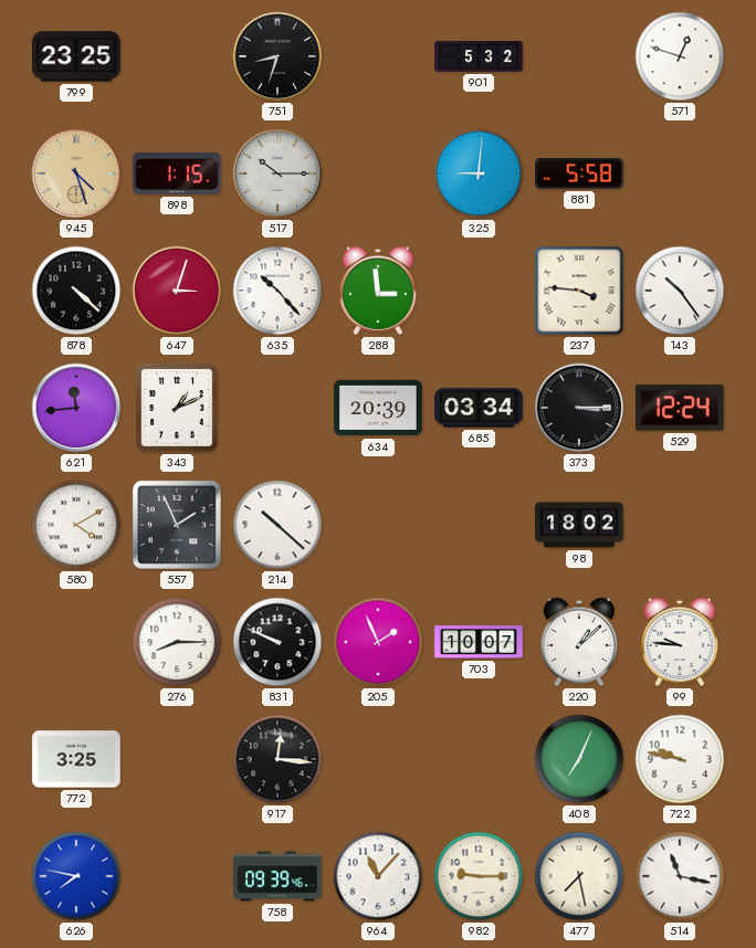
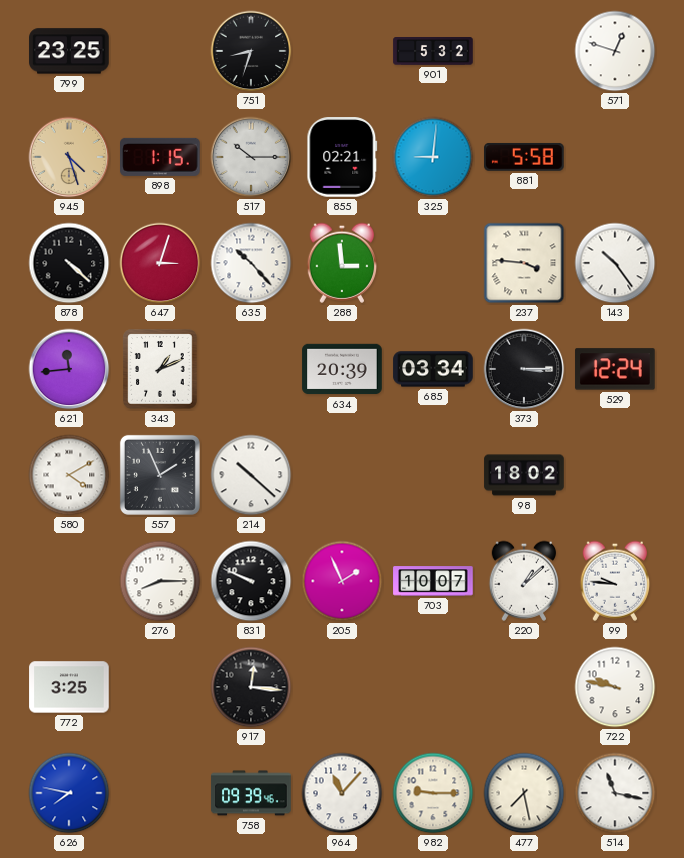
855: none -> 02:21 (342, 157)
408: 7:04 -> none (579, 759)
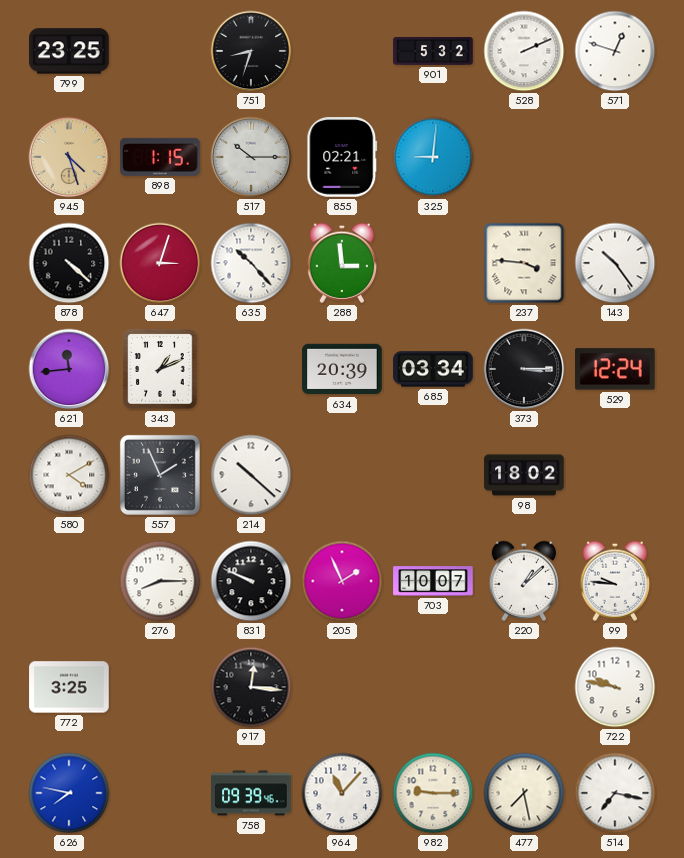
528: none -> 2:11 (524, 51)
881: 5:58 -> none (524, 157)
514: 11:17 -> 7:17 (615, 793)
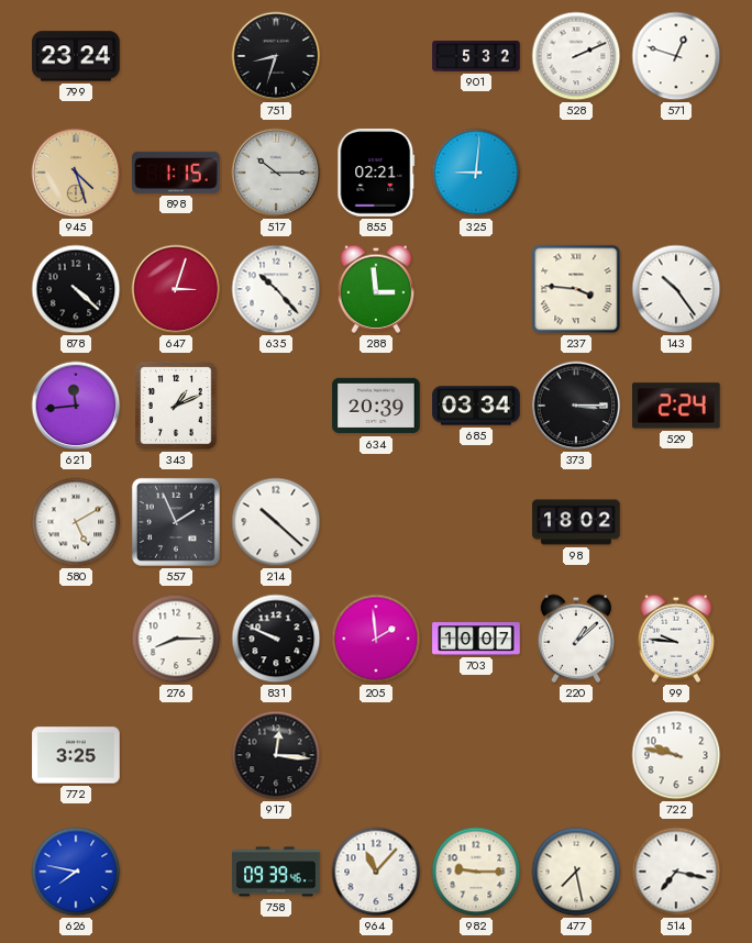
799: 23:25 -> 23:24 (76, 56)
529: 12:24 -> 2:24 (676, 406)
580: 4:10 -> 5:10 (76, 522)
205: 1:56 -> 1:59 (376, 639)
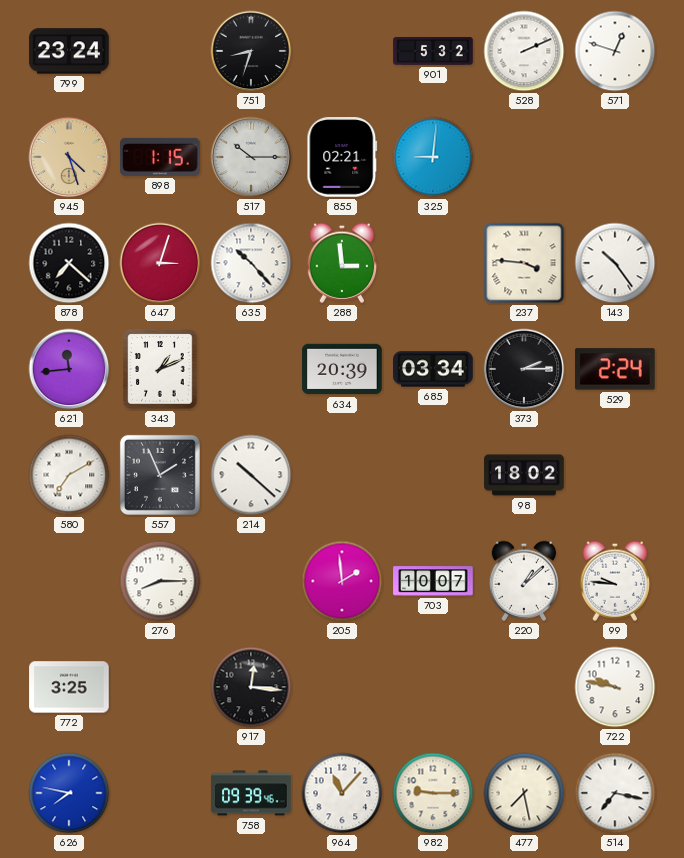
878: 4:22 -> 7:22 (69, 263)
373: 3:15 -> 2:15 (524, 369)
580: 5:10 -> 7:10 (69, 475)
831: 9:49 -> none (276, 639)
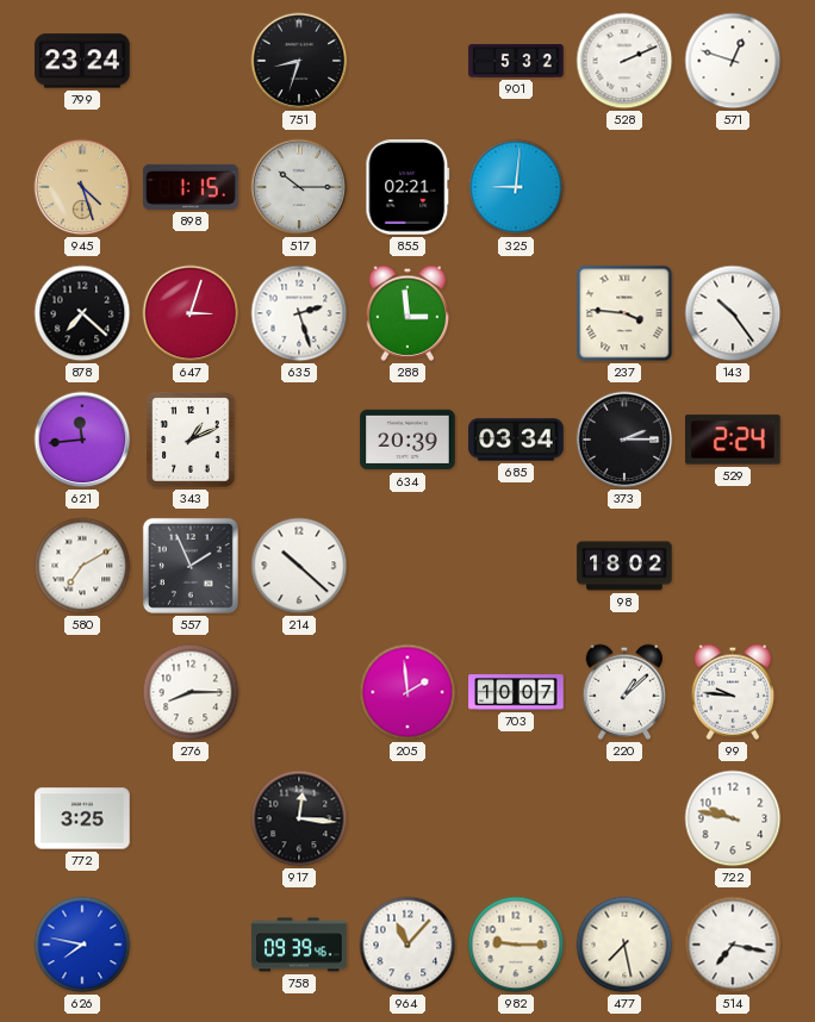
635: 10:23 -> 2:27 (299, 313)
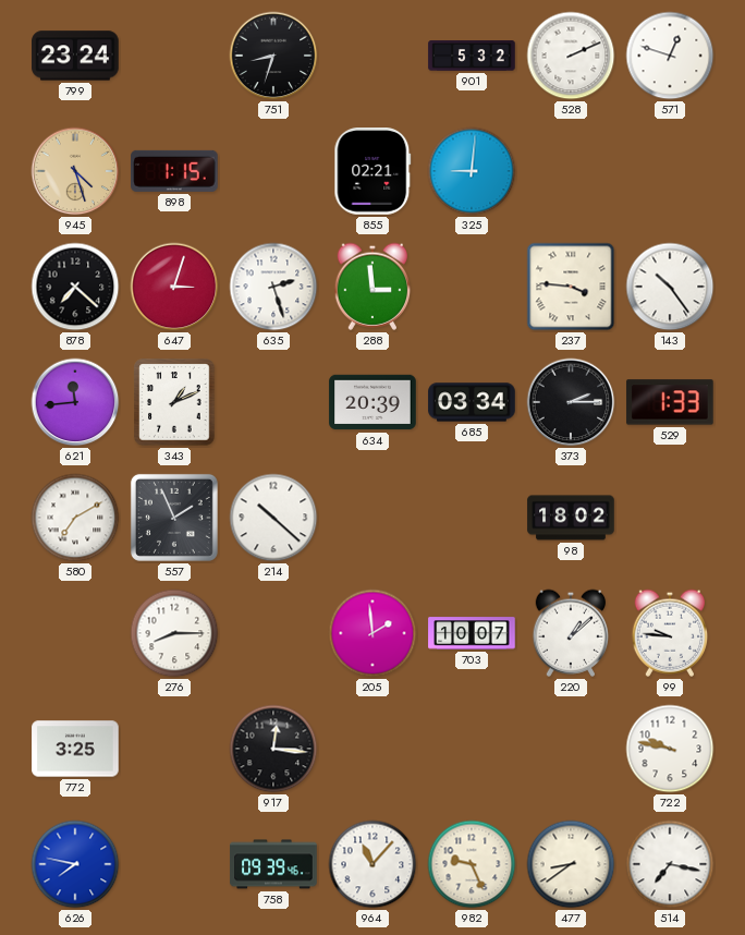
517: 10:15 -> none (299, 187)
529: 2:24 -> 1:33 (670, 402)
982: 9:15 -> 9:26 (472, 864)
477: 7:28 -> 8:39 (571, 864)
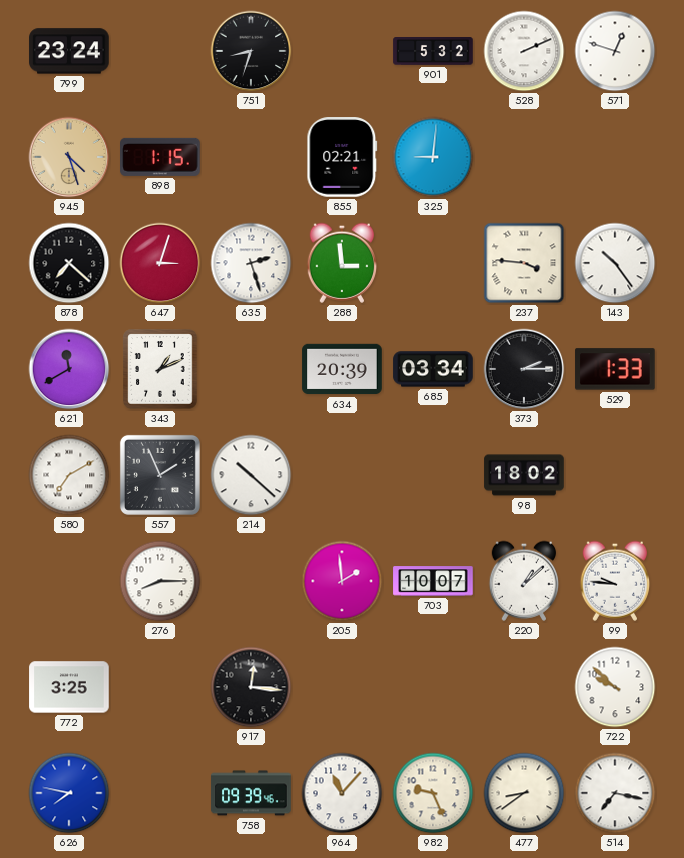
621: 11:44 -> 11:40 (69, 369)
722: 9:47 -> 9:52 (615, 687)
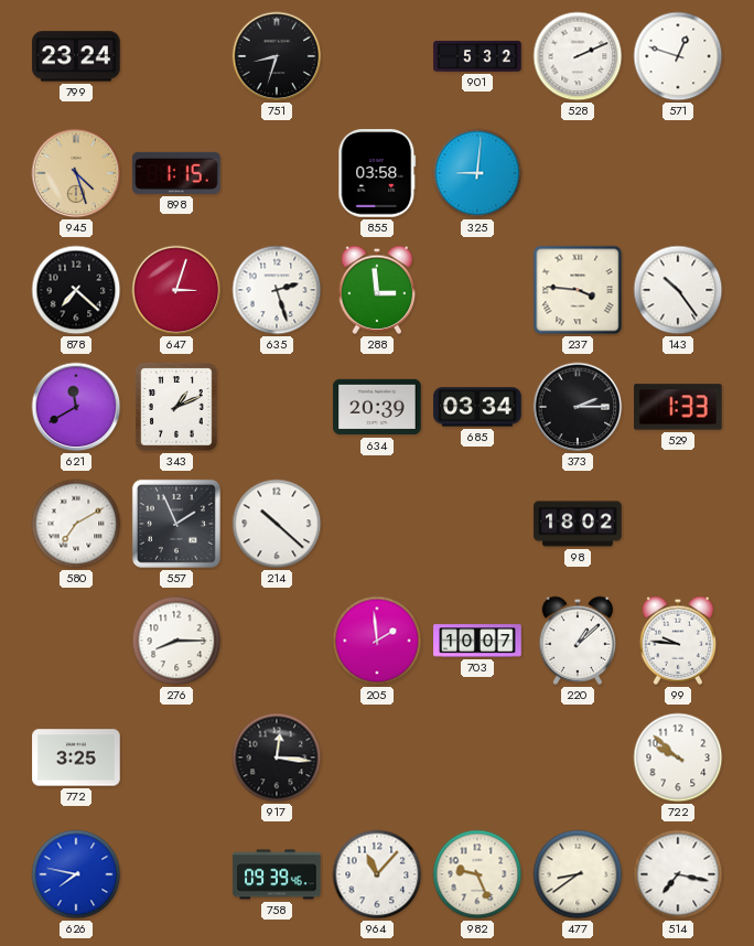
855: 02:21 -> 03:58 (377, 173)
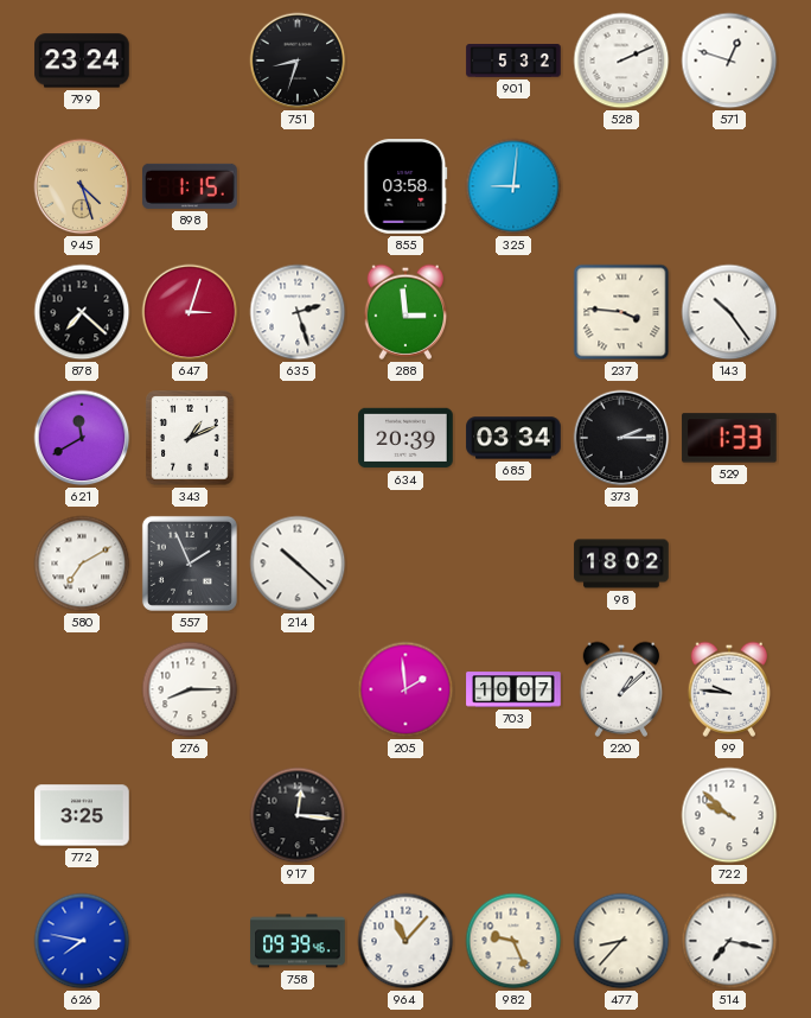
477: 8:39 -> 8:37 (621, 941)
